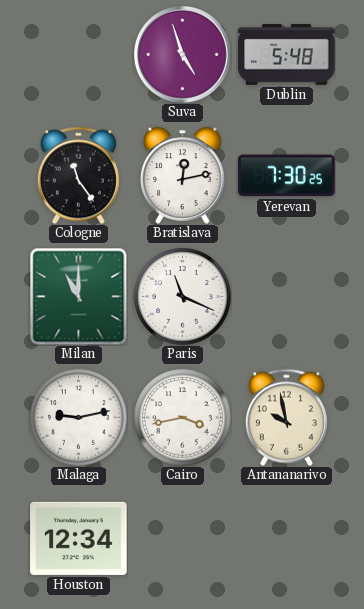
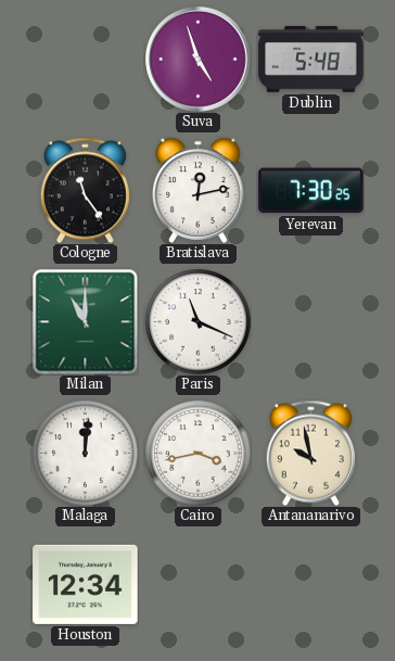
Malaga: 9:13 -> 12:01 (86, 454)
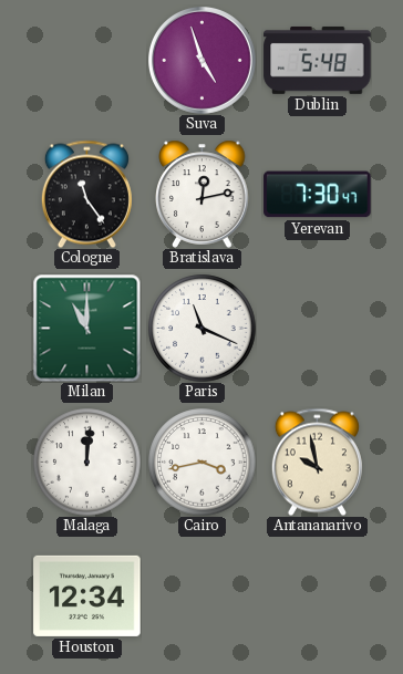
Yerevan: 7:30:25 -> 7:30:47 (318, 195)
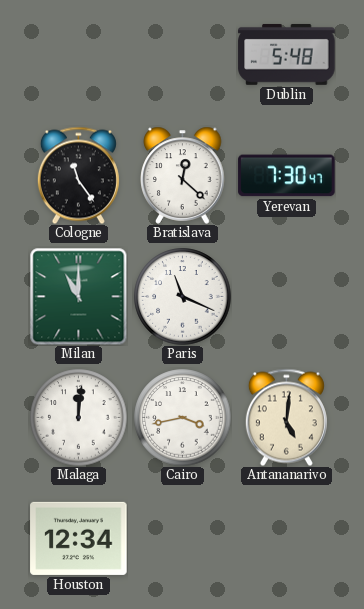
Suva: 4:57 -> none (203, 61)
Bratislava: 12:13 -> 12:22 (183, 175)
Antananarivo: 9:58 -> 5:01 (286, 417)
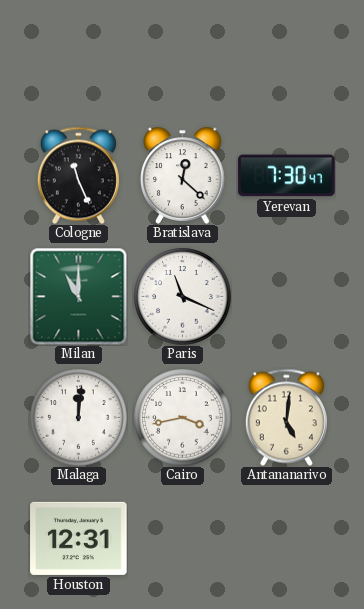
Dublin: 5:48 -> none (287, 54)
Cologne: 11:24 -> 11:26 (78, 175)
Houston: 12:34 -> 12:31 (79, 538)
